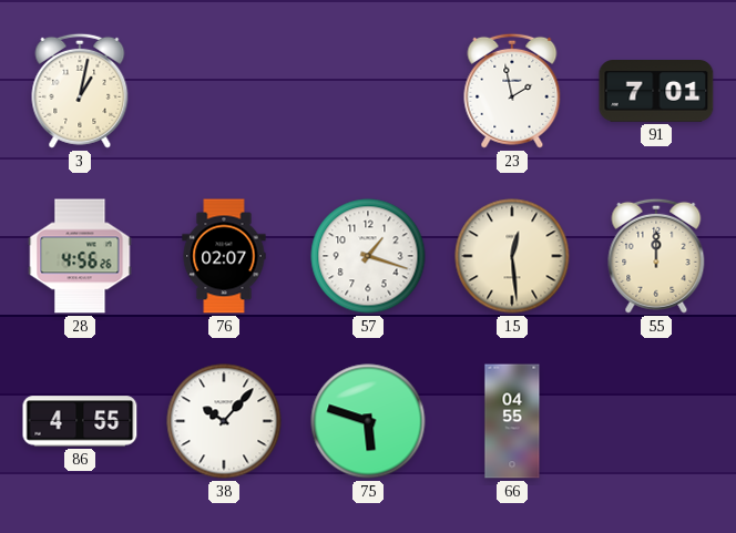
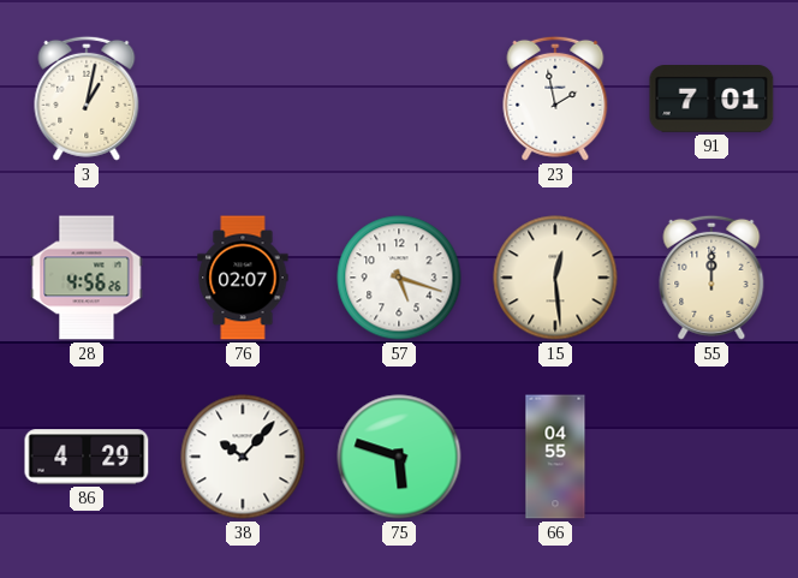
57: 1:18 -> 5:18 (399, 278)
86: 4:55 -> 4:29 (87, 457)
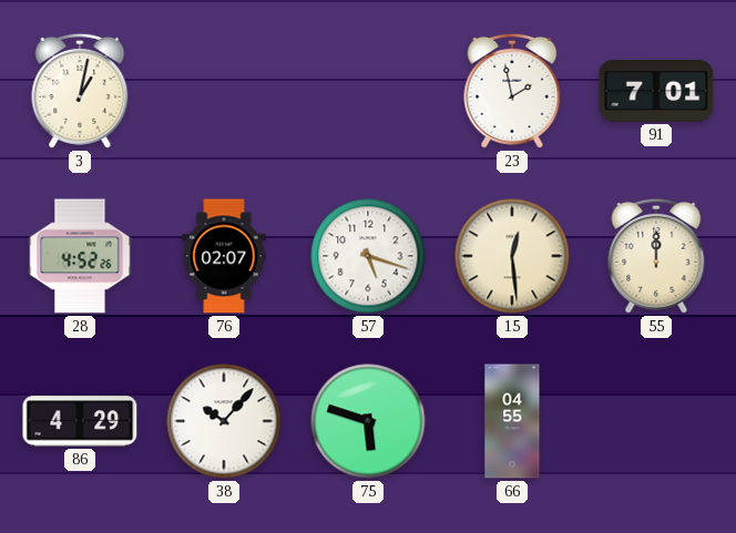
28: 4:56 -> 4:52 (80, 256)
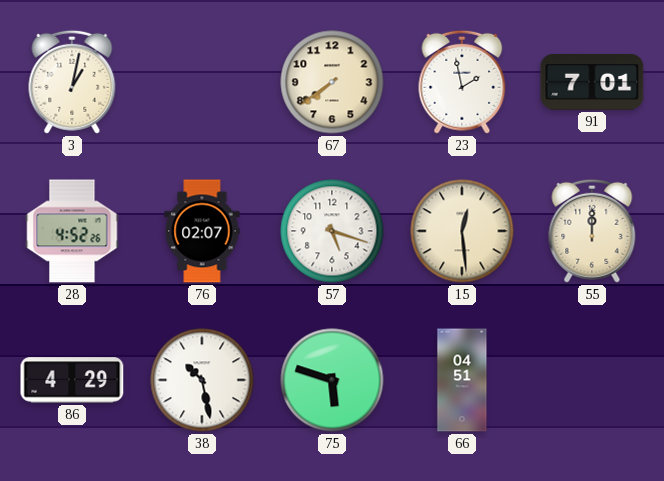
67: none -> 7:39 (332, 82)
38: 10:07 -> 10:28 (202, 380)
66: 04:55 -> 04:51 (462, 380)
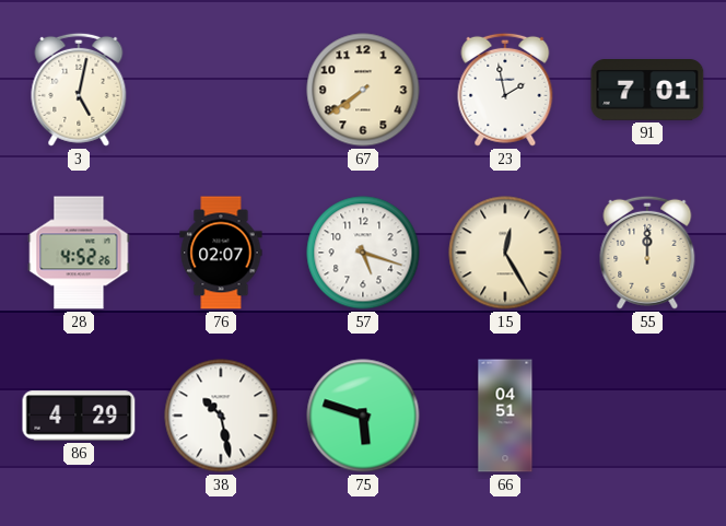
3: 1:02 -> 5:02 (79, 90)
15: 12:29 -> 12:25 (505, 253)
